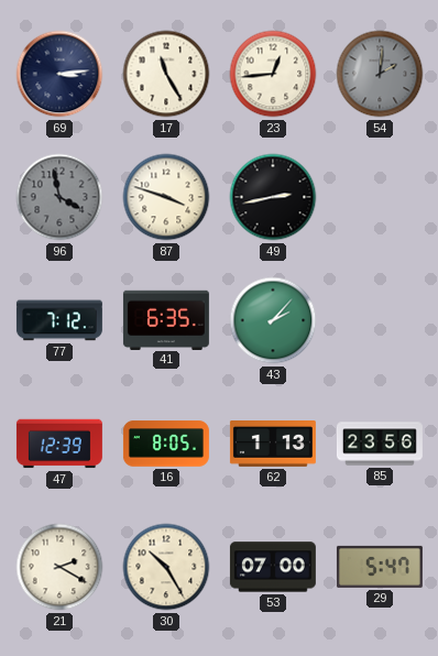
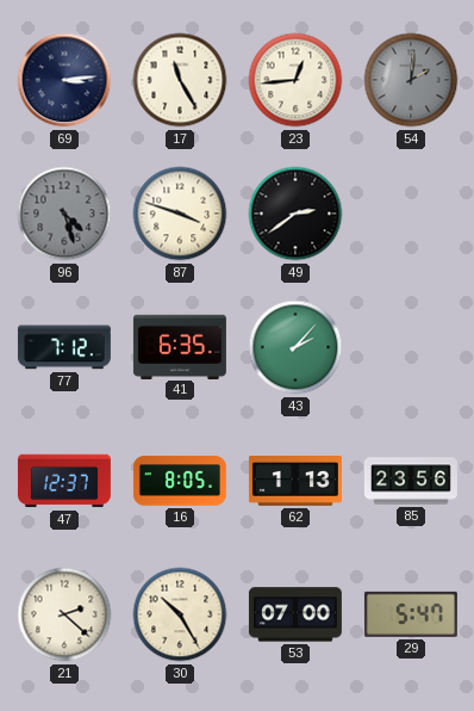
96: 3:58 -> 4:27 (64, 214)
49: 2:43 -> 2:39 (295, 214)
47: 12:39 -> 12:37 (64, 481)
21: 2:20 -> 2:22 (64, 614)
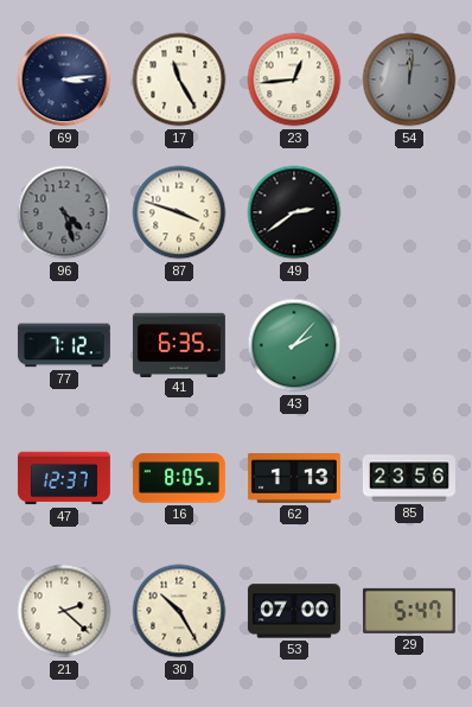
54: 2:01 -> 12:01 (409, 79)
